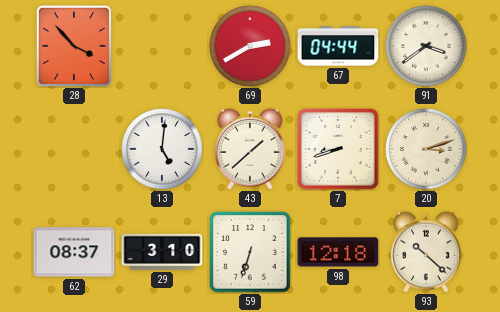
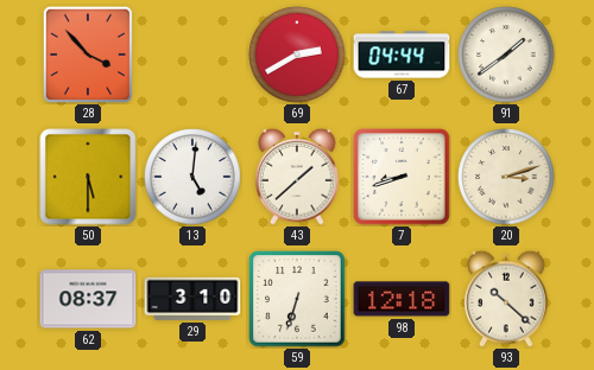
91: 3:39 -> 1:39 (506, 55)
50: none -> 5:30 (88, 177)
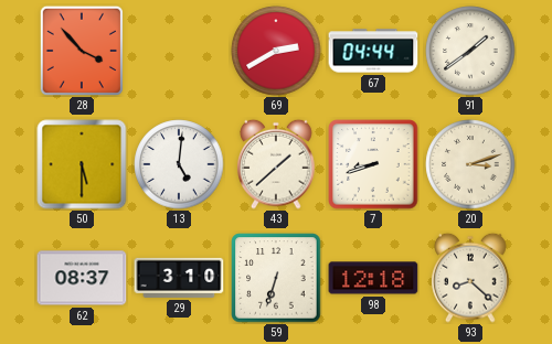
93: 10:22 -> 8:22 (470, 278)
